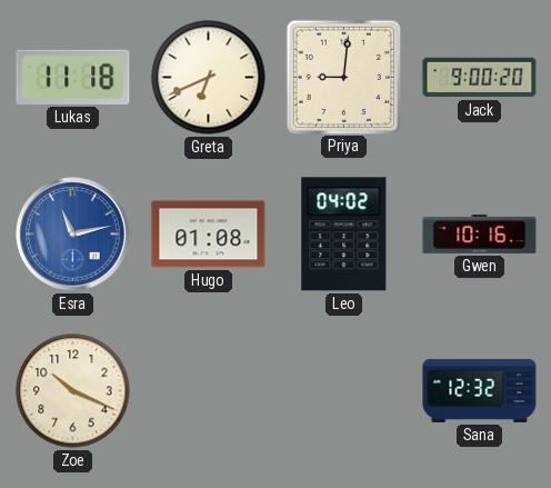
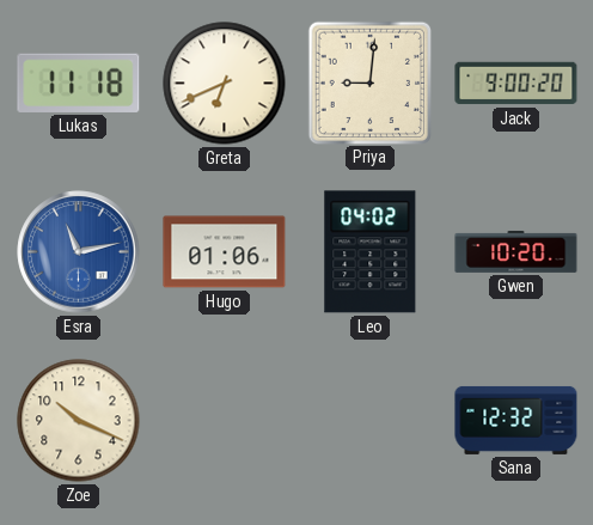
Hugo: 01:08 -> 01:06 (225, 252)
Gwen: 10:16 -> 10:20 (516, 252)
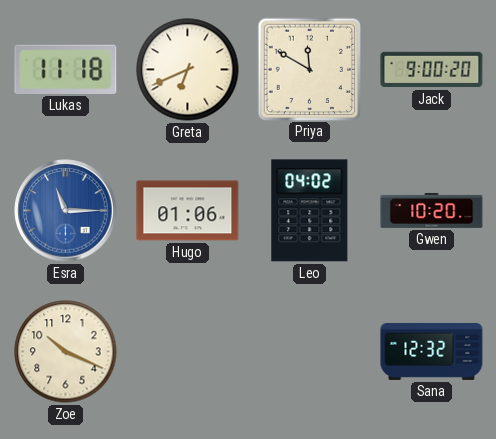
Priya: 9:01 -> 11:50 (309, 69)
Esra: 11:13 -> 11:15 (66, 211)
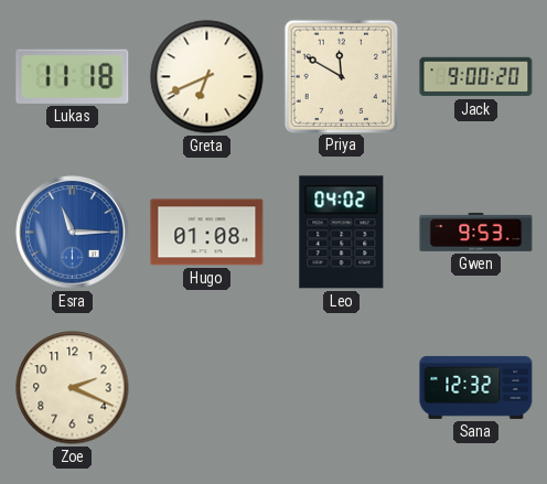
Hugo: 01:06 -> 01:08 (207, 233)
Gwen: 10:20 -> 9:53 (476, 233)
Zoe: 10:19 -> 2:19 (73, 388)
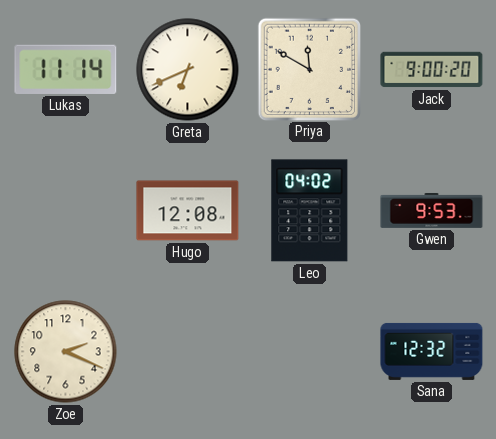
Lukas: 11:18 -> 11:14 (66, 69)
Esra: 11:15 -> none (73, 233)
Hugo: 01:08 -> 12:08 (188, 211)
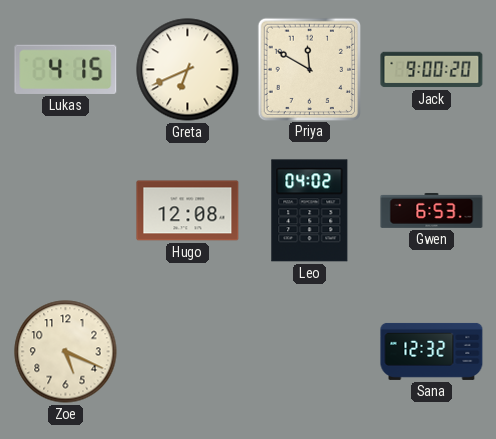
Lukas: 11:14 -> 4:15 (66, 69)
Gwen: 9:53 -> 6:53 (432, 211)
Zoe: 2:19 -> 5:19 (66, 352)
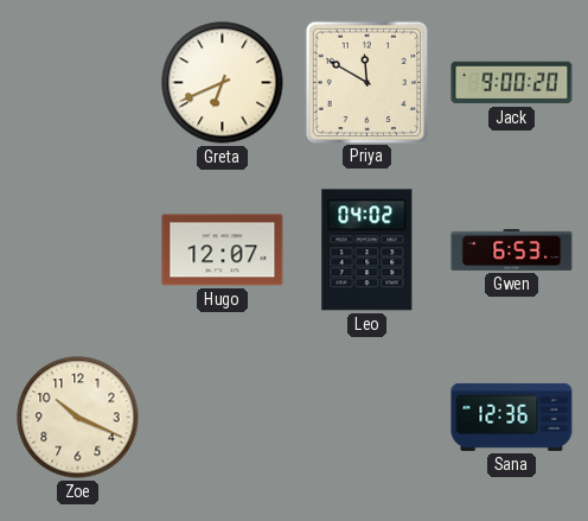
Lukas: 4:15 -> none (66, 69)
Hugo: 12:08 -> 12:07 (223, 250)
Zoe: 5:19 -> 10:19 (78, 418)
Sana: 12:32 -> 12:36 (512, 417)
